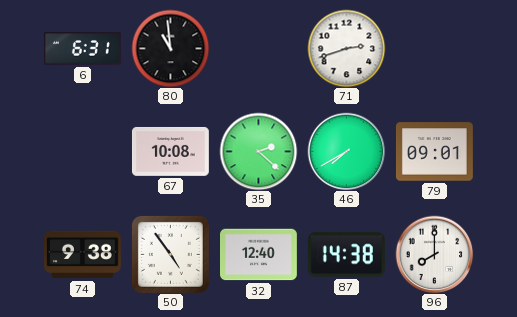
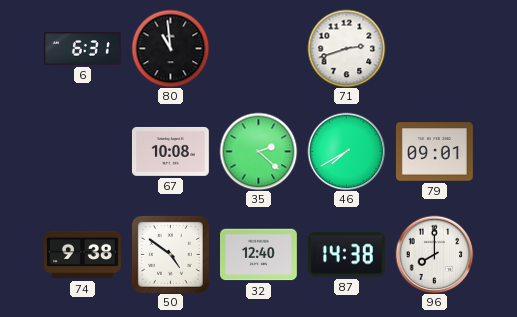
50: 4:54 -> 4:51 (170, 254)
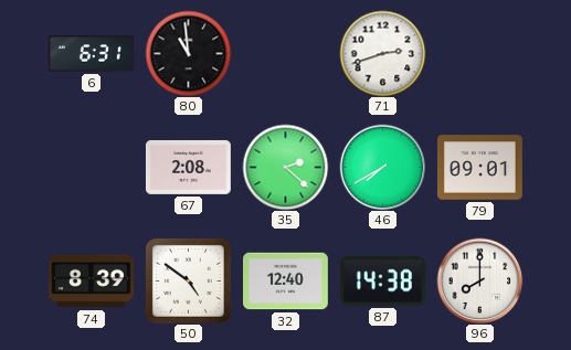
67: 10:08 -> 2:08 (188, 167)
74: 9:38 -> 8:39 (92, 282)
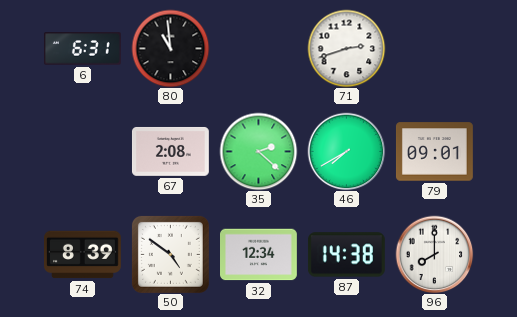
32: 12:40 -> 12:34 (259, 255)
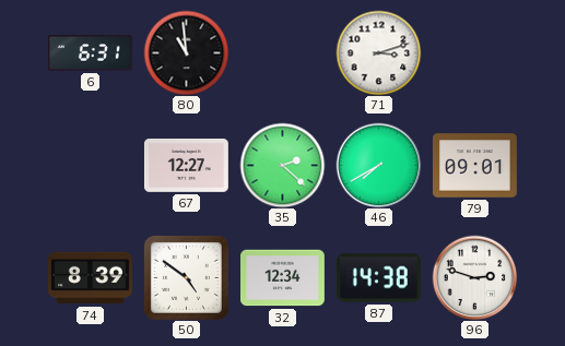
71: 2:42 -> 3:12 (378, 52)
67: 2:08 -> 12:27 (186, 165)
96: 8:00 -> 2:48 (474, 277)
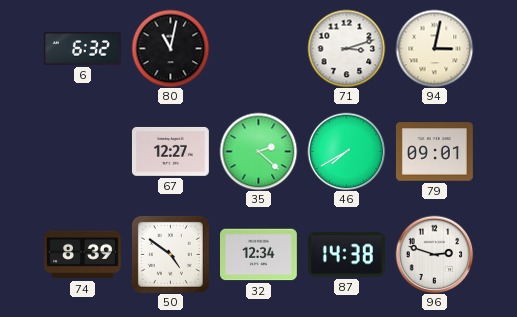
6: 6:31 -> 6:32 (82, 49)
80: 10:59 -> 11:02 (170, 48)
94: none -> 3:02 (434, 48)
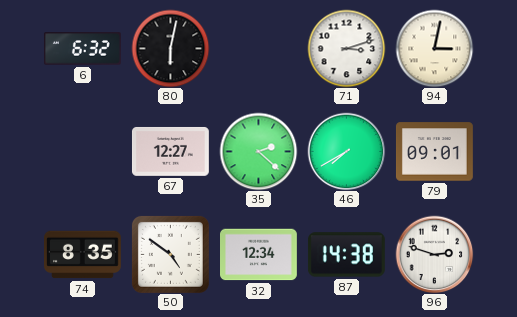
80: 11:02 -> 6:02 (170, 48)
74: 8:39 -> 8:35 (83, 255)
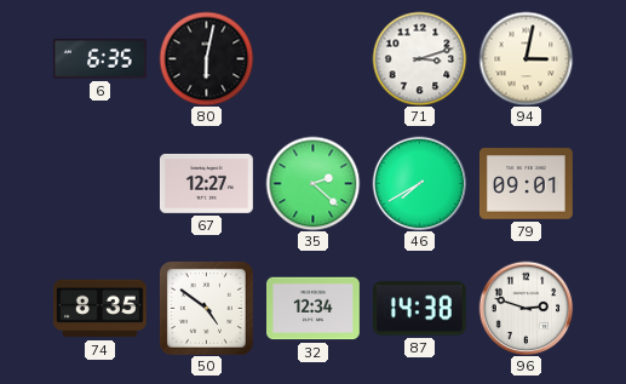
6: 6:32 -> 6:35 (99, 59)
